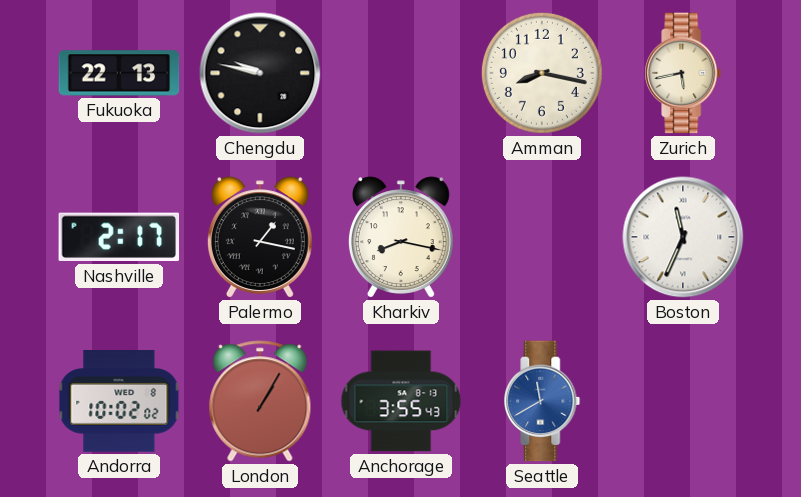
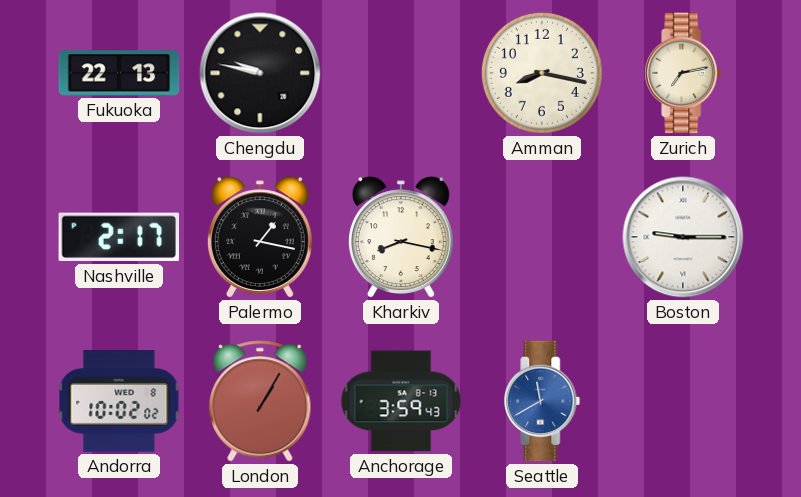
Zurich: 5:43 -> 7:13 (683, 73)
Boston: 11:34 -> 9:15 (683, 237)
Anchorage: 3:55 -> 3:59 (401, 401)
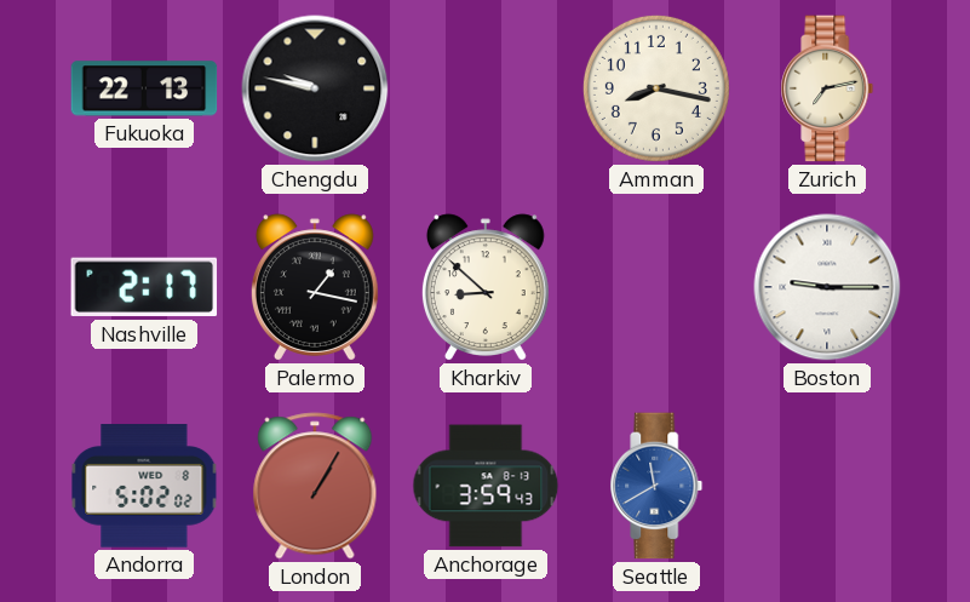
Kharkiv: 8:17 -> 8:52 (486, 287)
Andorra: 10:02 -> 5:02 (144, 486)
